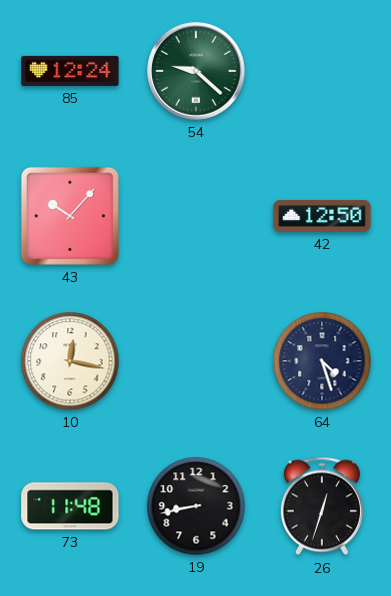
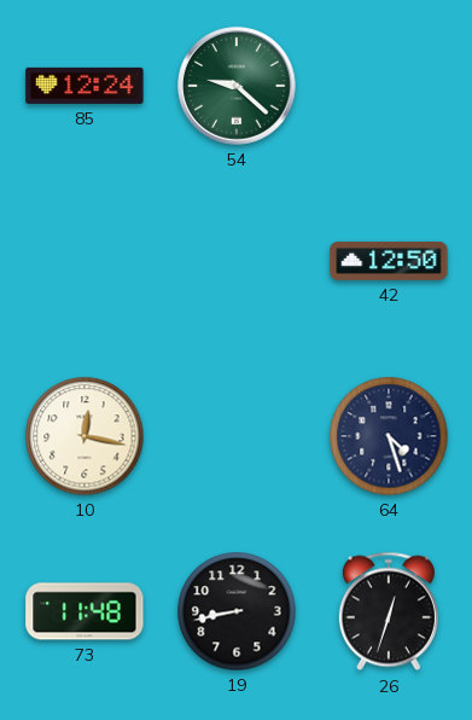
43: 10:07 -> none (70, 216)
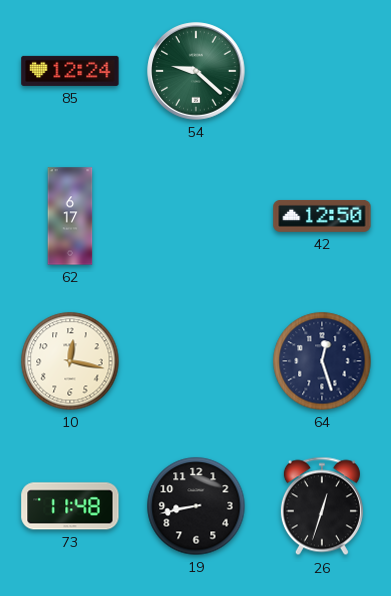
62: none -> 6:17 (70, 216)
64: 4:27 -> 12:27 (322, 361)
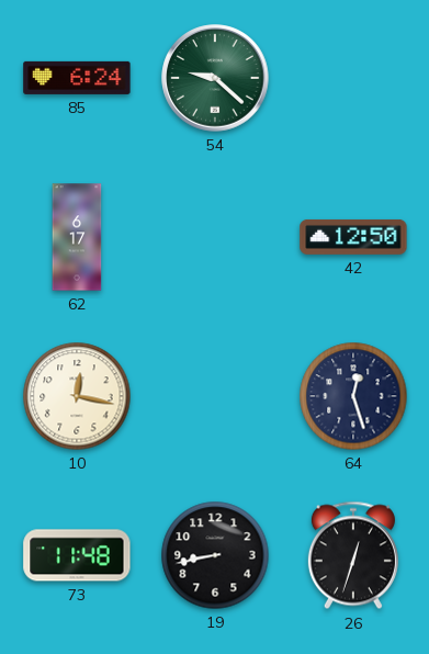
85: 12:24 -> 6:24 (77, 78)
